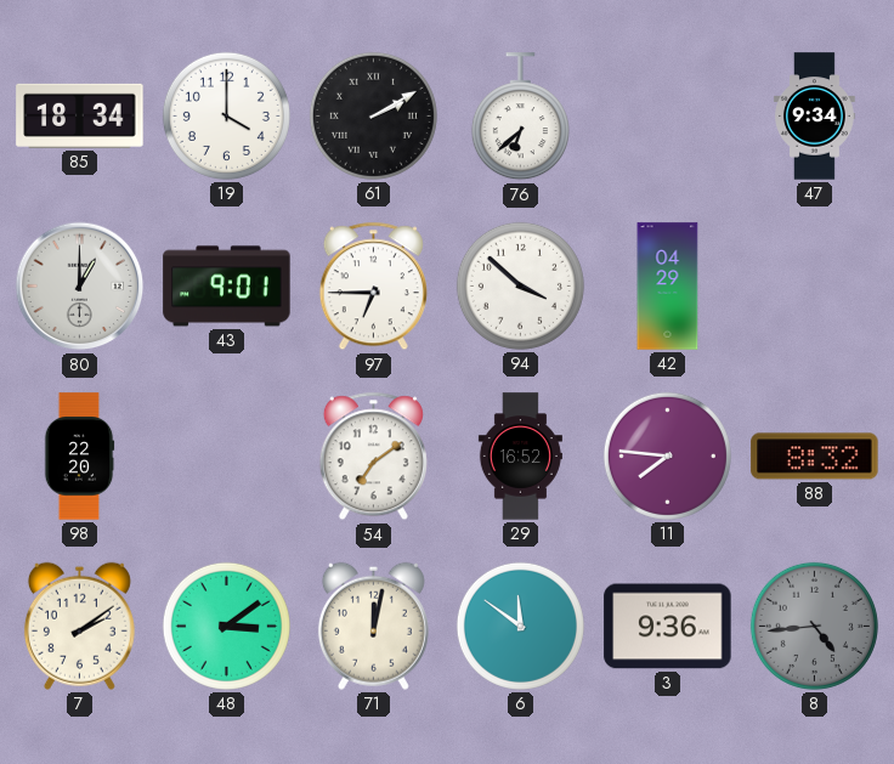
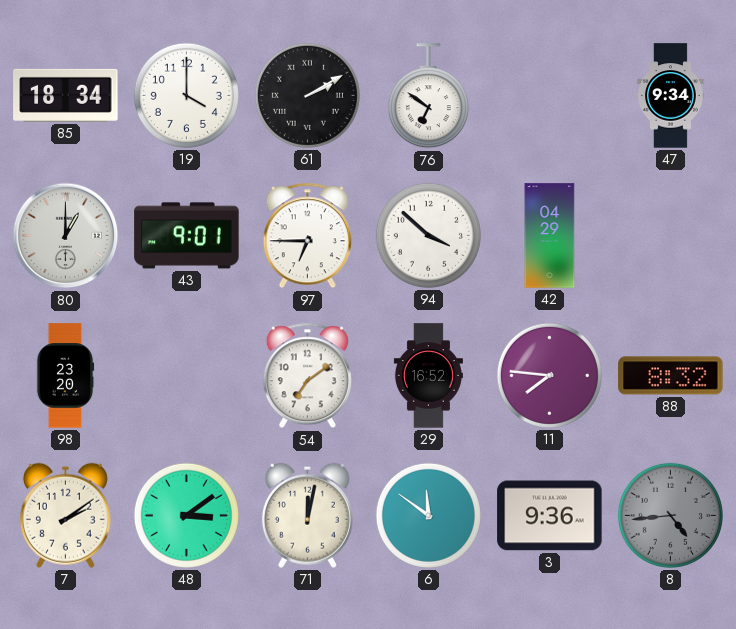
76: 6:38 -> 6:51 (428, 96)
98: 22:20 -> 23:20 (65, 376)
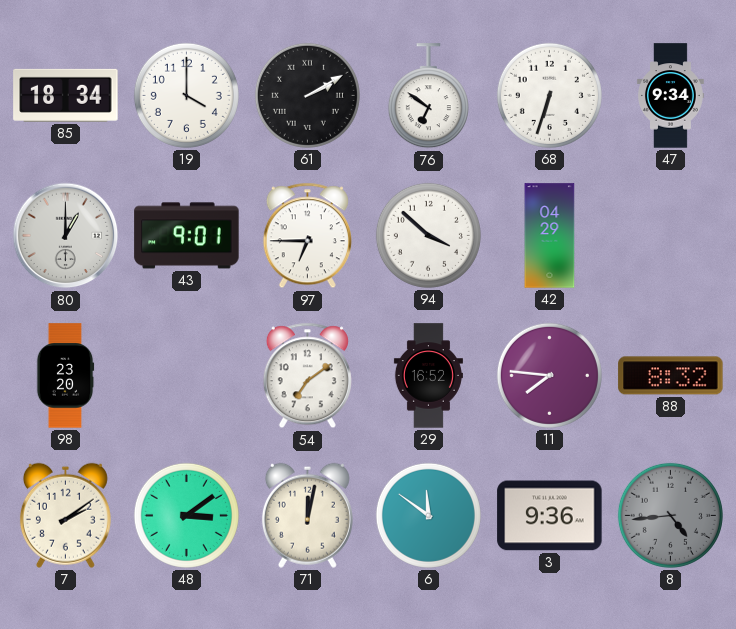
68: none -> 6:33 (549, 95)
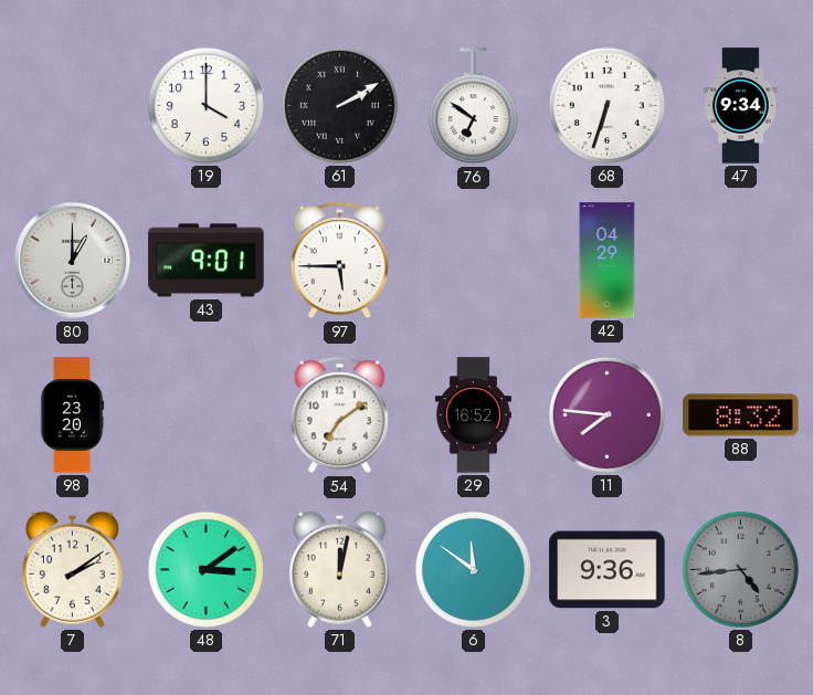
85: 18:34 -> none (66, 95)
97: 6:45 -> 5:45 (339, 261)
94: 3:52 -> none (428, 235)
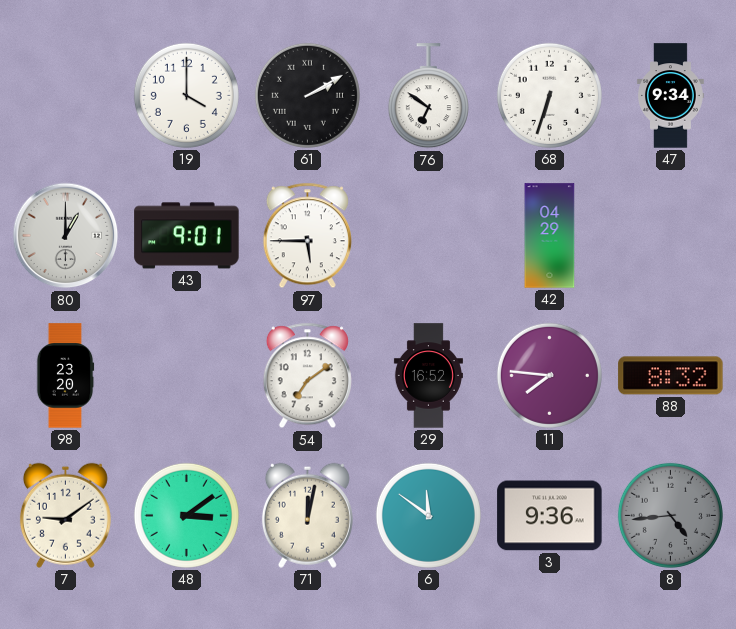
7: 2:09 -> 9:09 (65, 515)
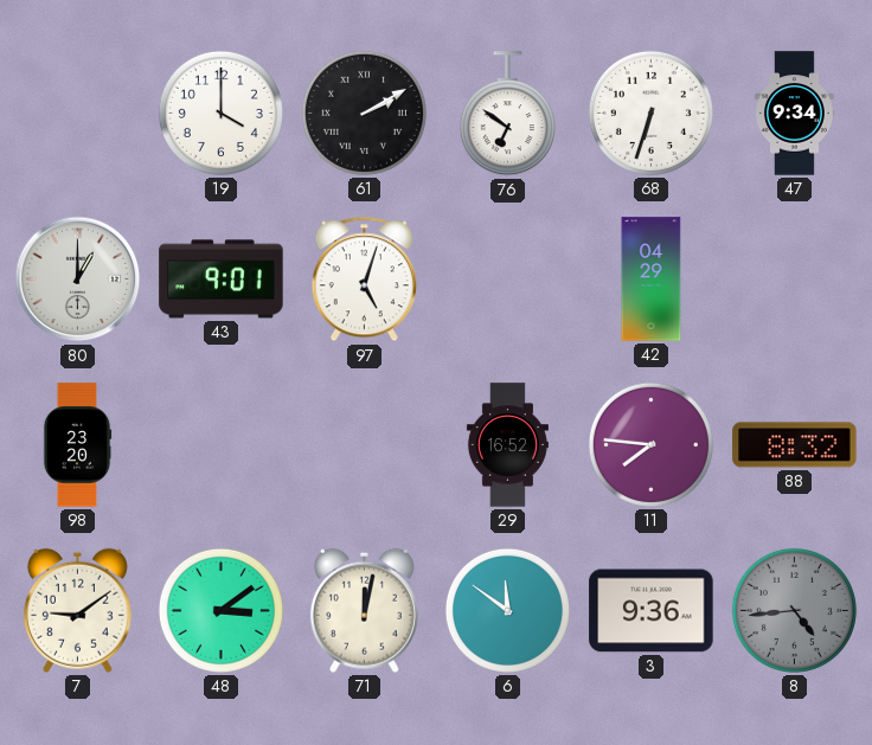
97: 5:45 -> 5:03 (364, 280)
54: 7:09 -> none (307, 376)
